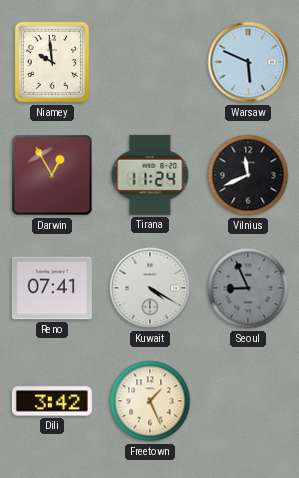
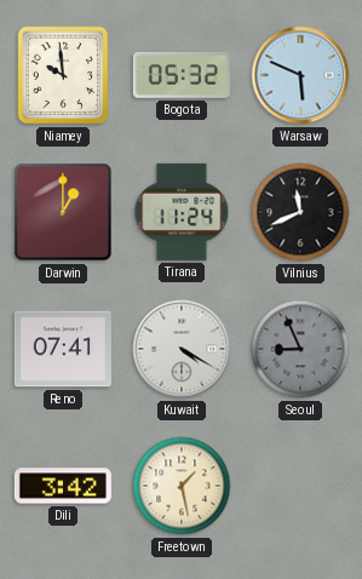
Bogota: none -> 05:32 (182, 75)
Darwin: 12:55 -> 1:00 (63, 212)
Freetown: 1:26 -> 1:28 (182, 486)
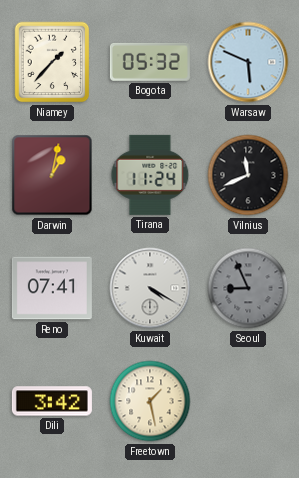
Niamey: 9:59 -> 1:37 (52, 62)
Darwin: 1:00 -> 1:02 (52, 175)
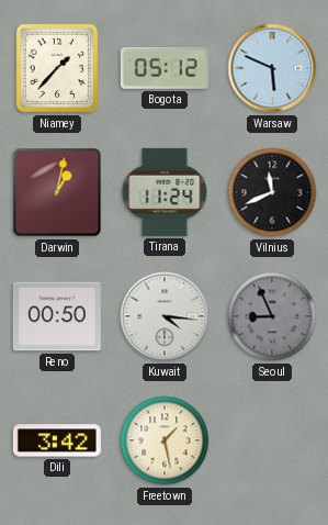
Bogota: 05:32 -> 05:12 (165, 68)
Reno: 07:41 -> 00:50 (57, 316)
Kuwait: 4:20 -> 4:16 (165, 316)
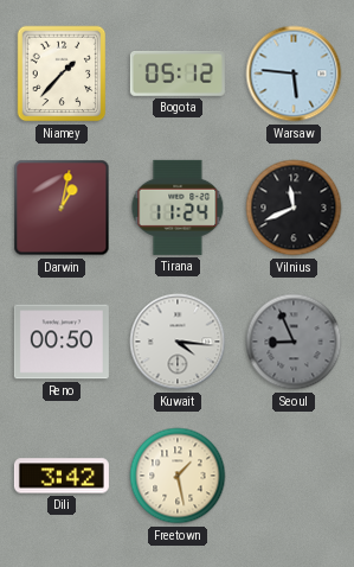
Warsaw: 5:49 -> 5:46 (294, 74)
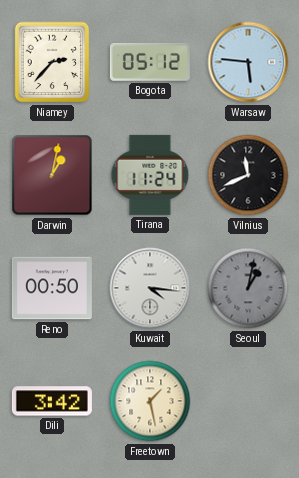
Niamey: 1:37 -> 2:37 (52, 62)
Seoul: 8:56 -> 1:02 (248, 288)
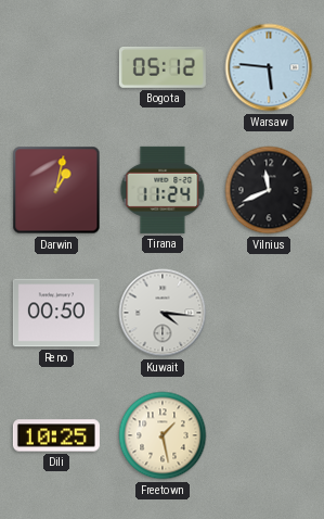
Niamey: 2:37 -> none (52, 62)
Seoul: 1:02 -> none (248, 288)
Dili: 3:42 -> 10:25 (56, 435)
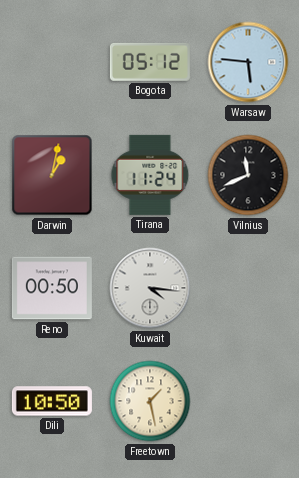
Dili: 10:25 -> 10:50 (52, 401)
